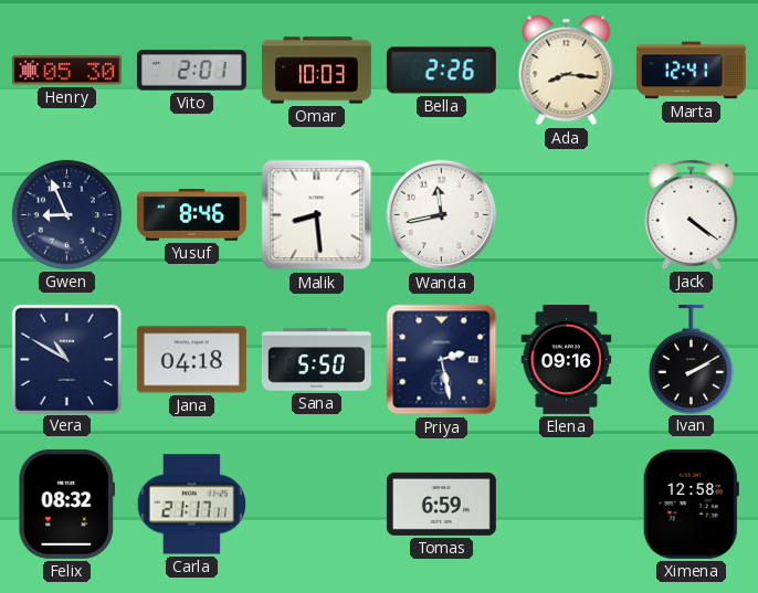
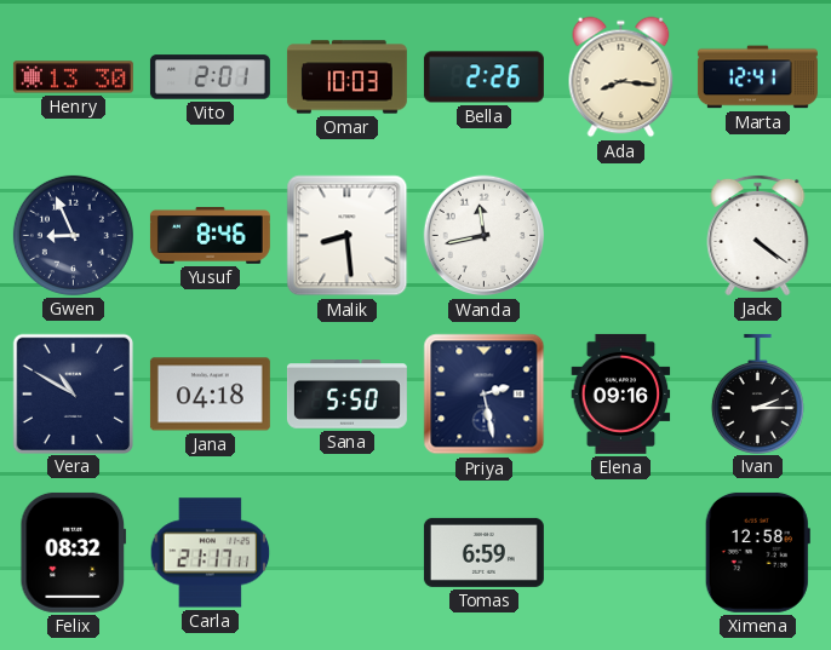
Henry: 05:30 -> 13:30 (73, 77)
Ivan: 2:10 -> 2:15 (757, 393)
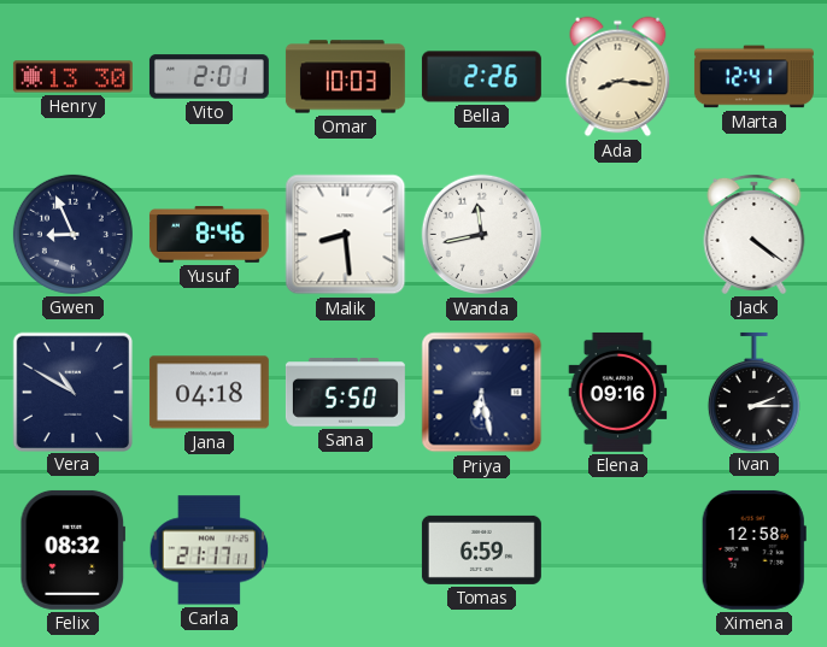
Priya: 2:28 -> 6:28 (482, 393)
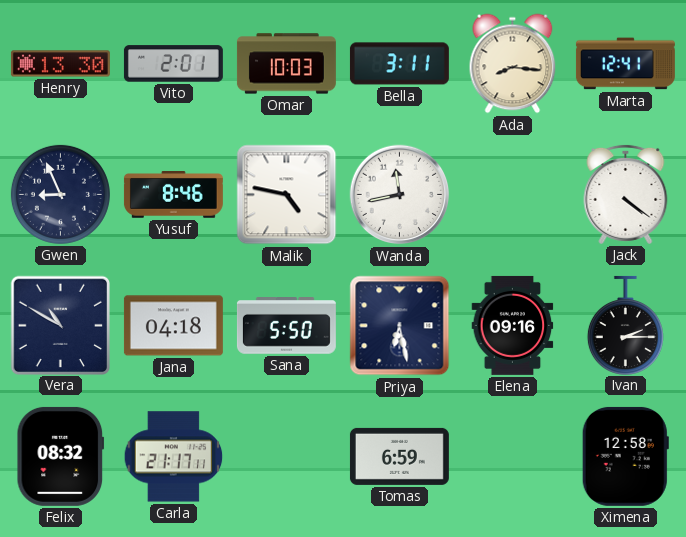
Bella: 2:26 -> 3:11 (399, 64)
Malik: 8:29 -> 4:47 (287, 195)
